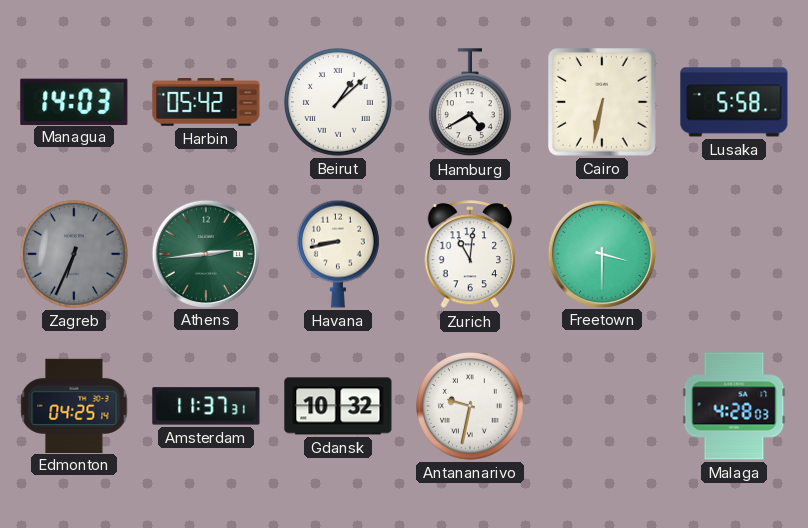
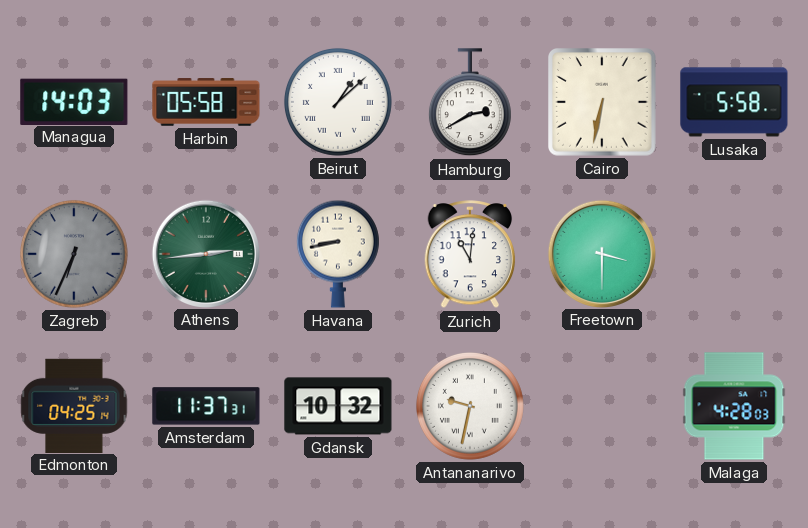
Harbin: 05:42 -> 05:58 (206, 102)
Hamburg: 4:40 -> 2:40 (470, 103)
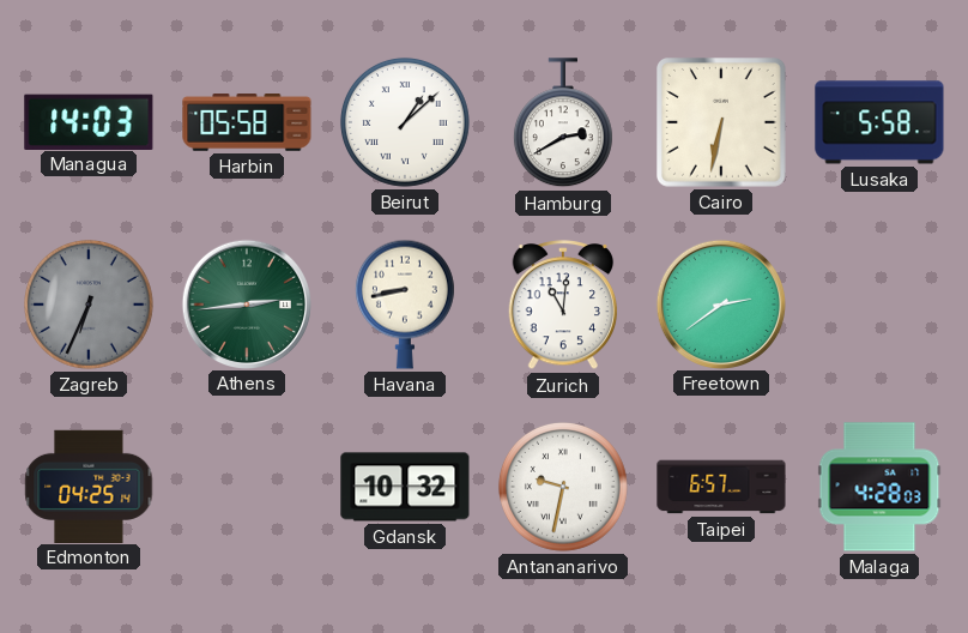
Freetown: 3:30 -> 2:39 (720, 303)
Amsterdam: 11:37 -> none (206, 406)
Taipei: none -> 6:57 (721, 487)
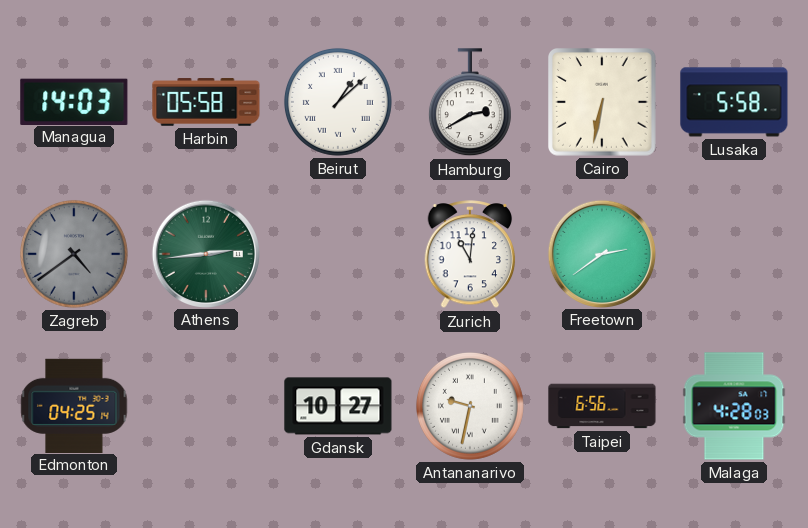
Zagreb: 6:34 -> 4:39 (74, 254)
Havana: 8:43 -> none (405, 305)
Gdansk: 10:32 -> 10:27 (338, 406)
Taipei: 6:57 -> 6:56 (602, 406)
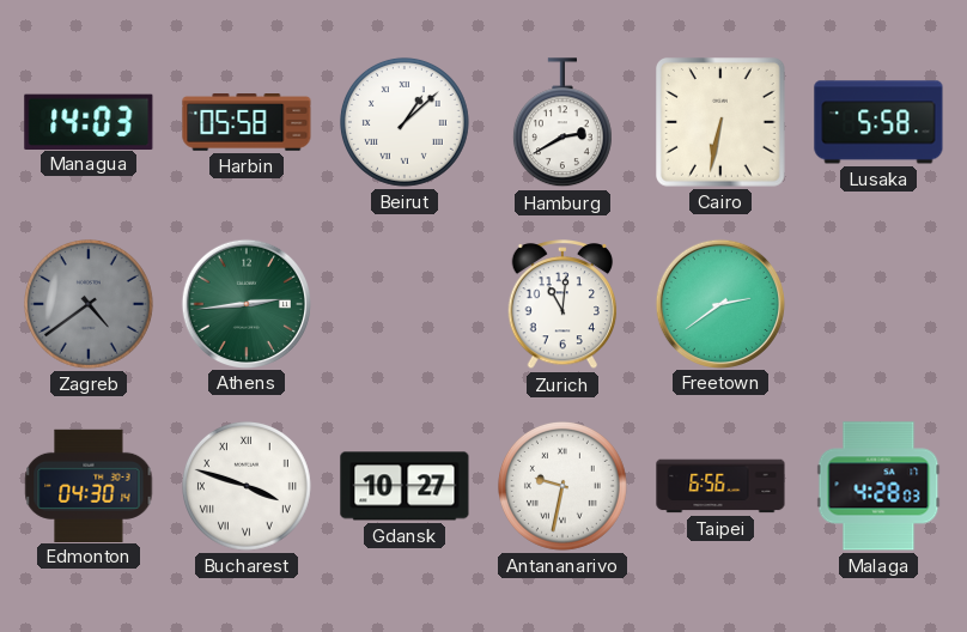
Edmonton: 04:25 -> 04:30 (89, 485)
Bucharest: none -> 3:48 (247, 486)
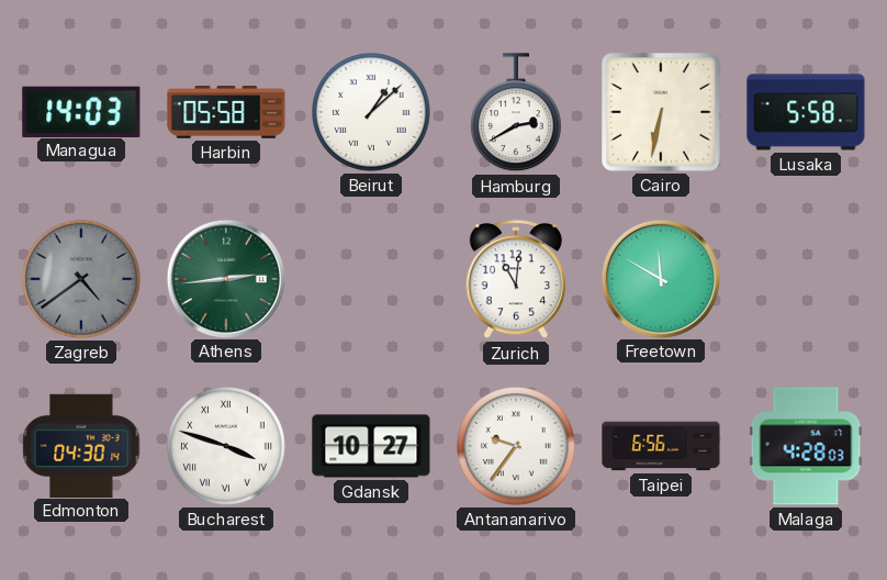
Freetown: 2:39 -> 11:50 (660, 278)
Antananarivo: 9:32 -> 9:36 (516, 446)
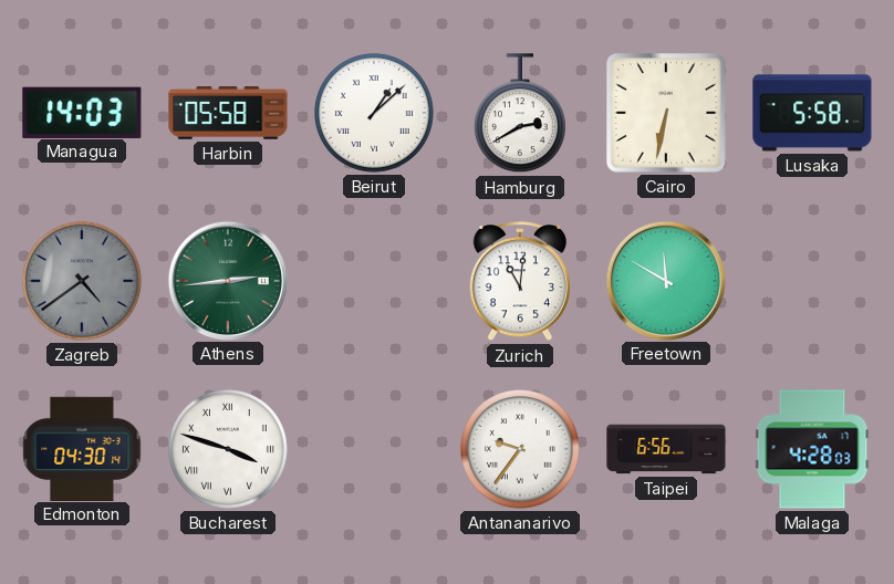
Gdansk: 10:27 -> none (371, 446)
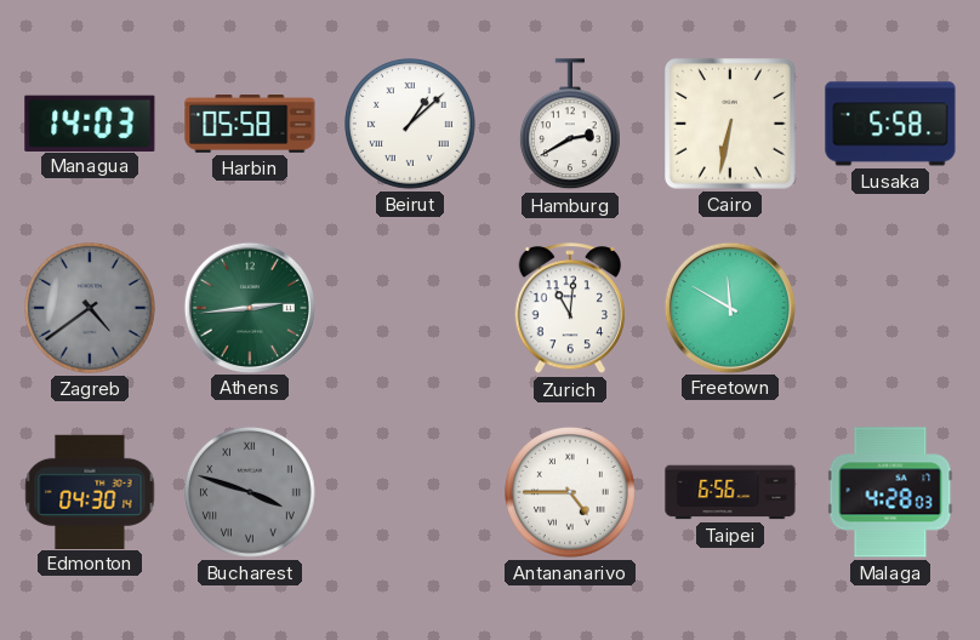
Bucharest dial: white -> grey (250, 492)
Antananarivo: 9:36 -> 4:45 (570, 492)
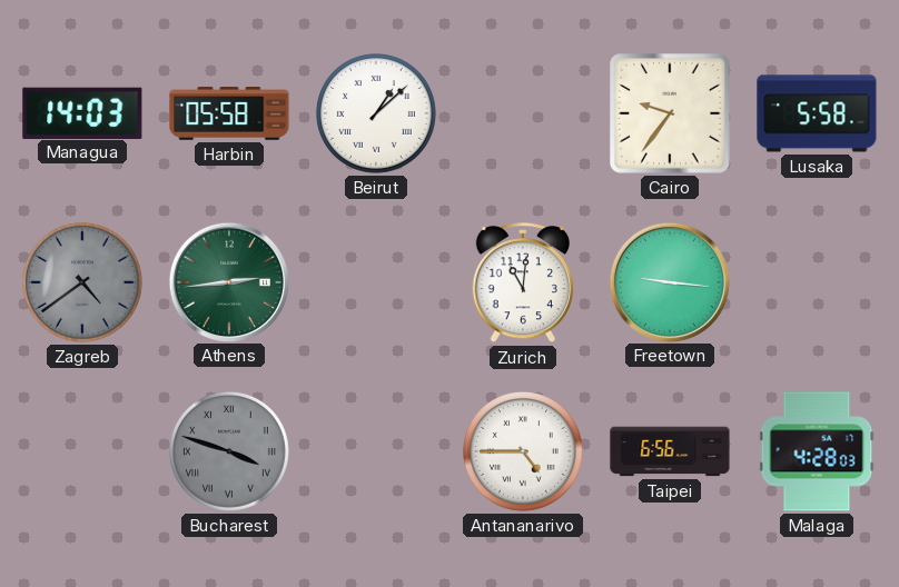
Hamburg: 2:40 -> none (570, 125)
Cairo: 6:32 -> 9:36 (671, 115)
Freetown: 11:50 -> 9:16 (669, 281)
Edmonton: 04:30 -> none (90, 491)
